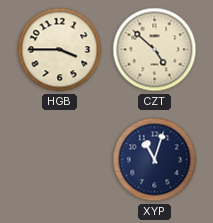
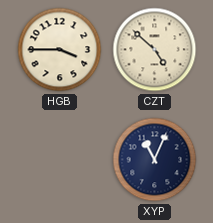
XYP: 11:03 -> 11:04 (155, 160)
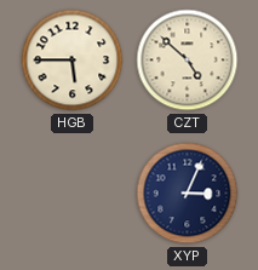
HGB: 3:45 -> 5:45 (73, 61)
XYP: 11:04 -> 3:04 (188, 194)
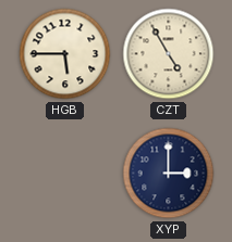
CZT: 4:52 -> 4:55 (169, 54)
XYP: 3:04 -> 3:00 (169, 174)
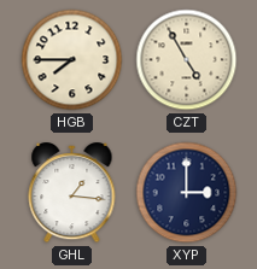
HGB: 5:45 -> 7:45 (72, 60)
GHL: none -> 1:16 (72, 194)
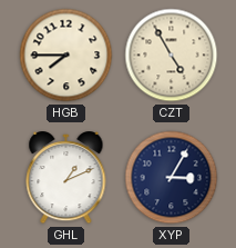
GHL: 1:16 -> 1:11 (66, 179)
XYP: 3:00 -> 3:05 (172, 178)
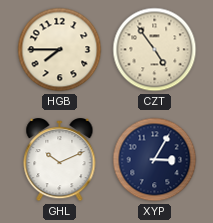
CZT: 4:55 -> 4:54 (155, 50)
GHL: 1:11 -> 10:11 (60, 161)
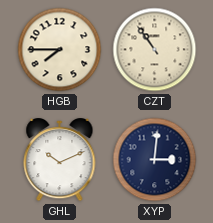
CZT: 4:54 -> 10:54 (155, 50)
XYP: 3:05 -> 3:01 (155, 160)
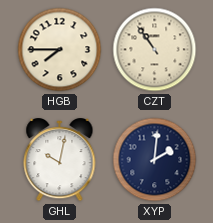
GHL: 10:11 -> 10:02 (60, 161)
XYP: 3:01 -> 2:01 (155, 160)
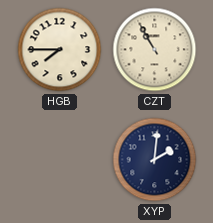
CZT: 10:54 -> 10:55 (155, 50)
GHL: 10:02 -> none (60, 161)
